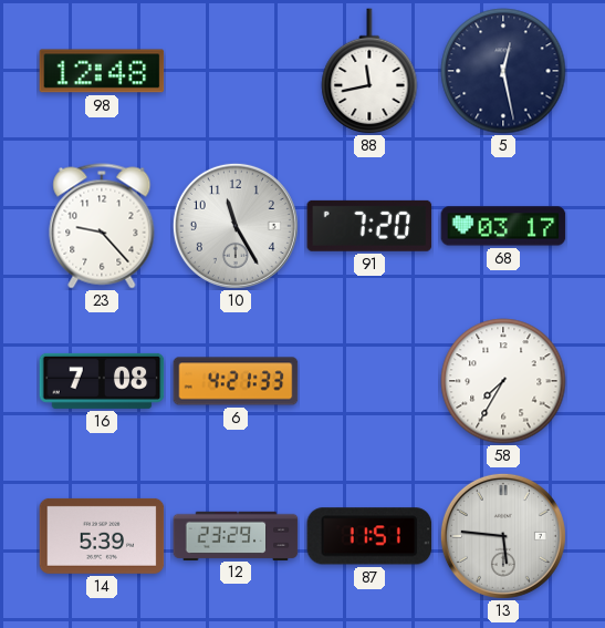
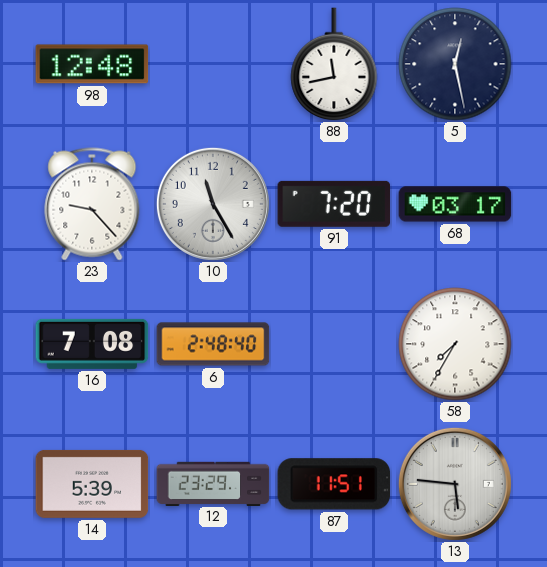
6: 4:21 -> 2:48 (213, 344)
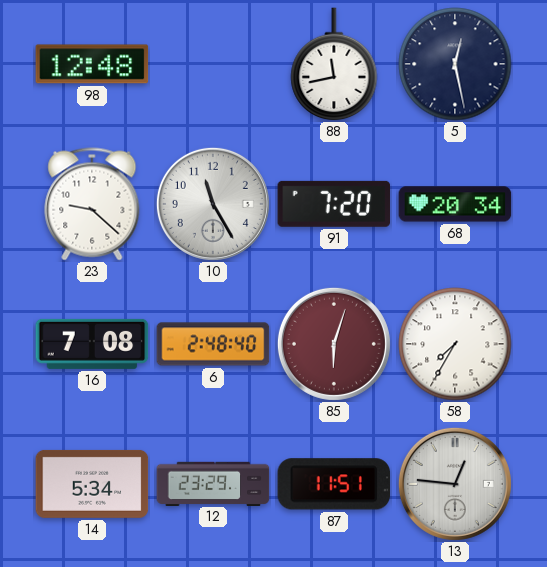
23: 9:23 -> 9:22 (92, 204)
68: 03:17 -> 20:34 (455, 204)
85: none -> 6:03 (334, 344)
14: 5:39 -> 5:34 (92, 484)
13: 5:46 -> 12:46 (455, 484)
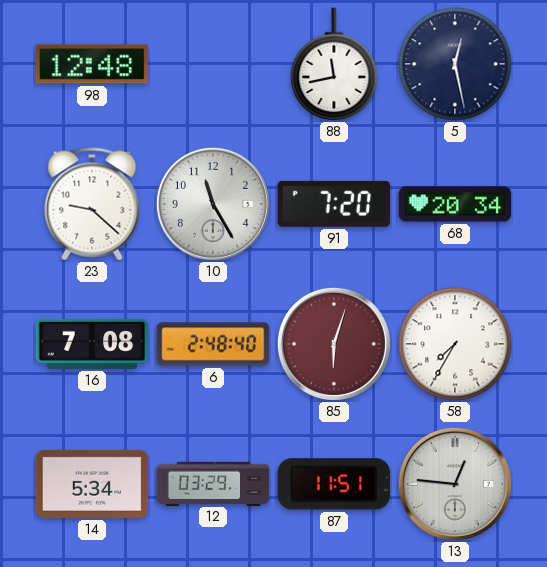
12: 23:29 -> 03:29 (213, 483)
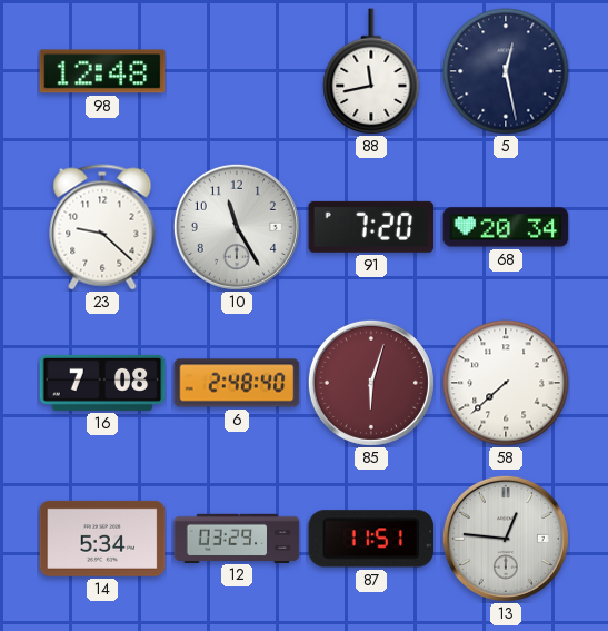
58: 7:35 -> 7:38 (506, 383)
